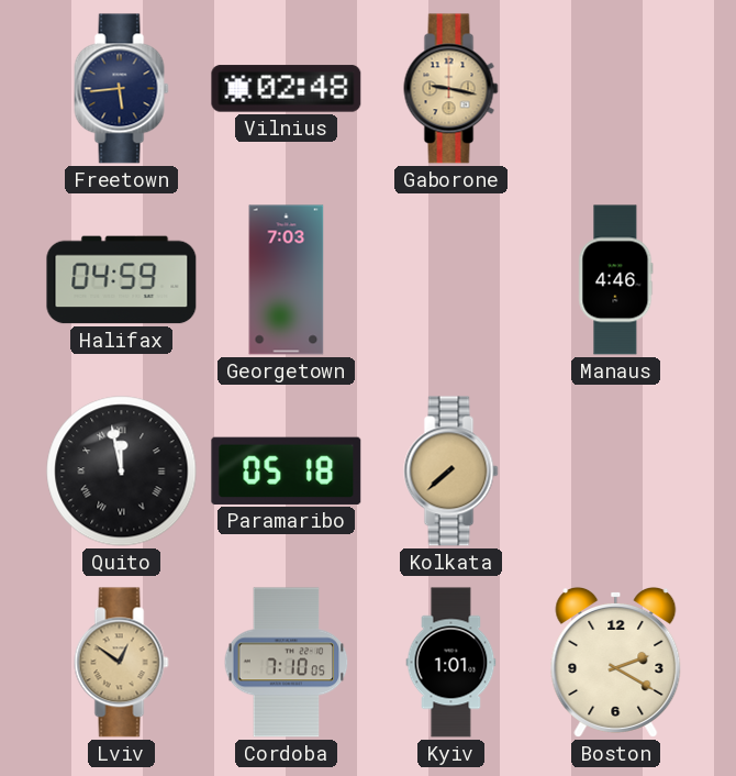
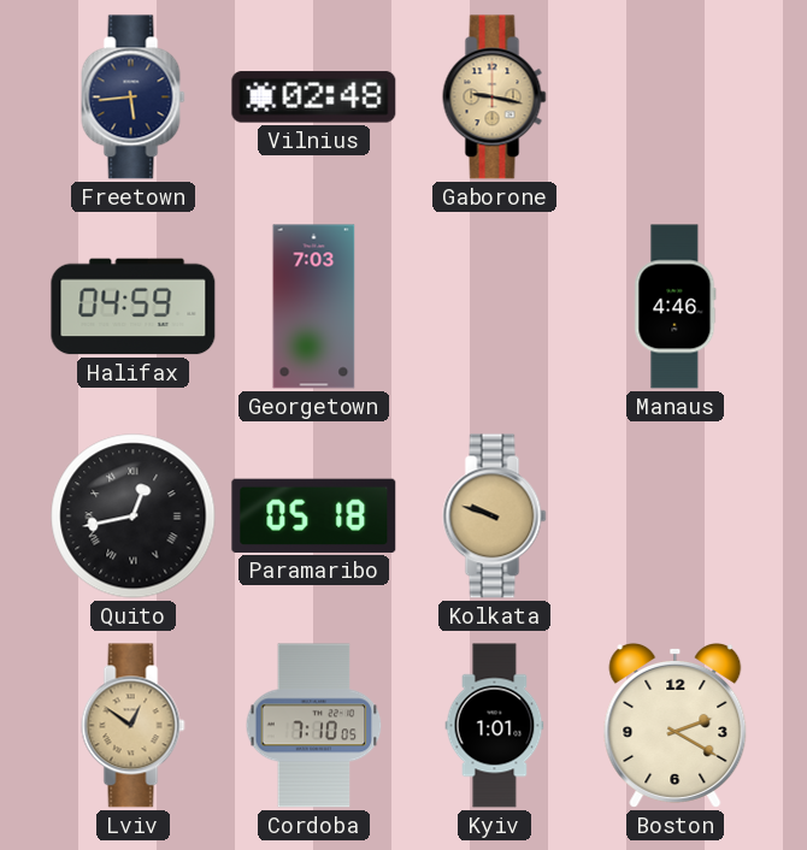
Quito: 11:58 -> 12:43 (134, 517)
Kolkata: 7:38 -> 9:48 (495, 517)
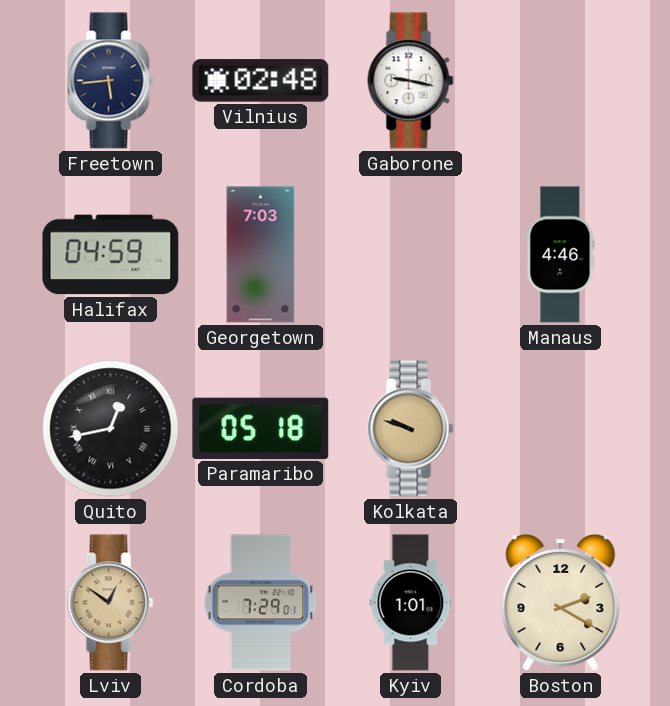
Gaborone dial: champagne -> white (411, 81)
Cordoba: 7:10 -> 7:29 (261, 603)
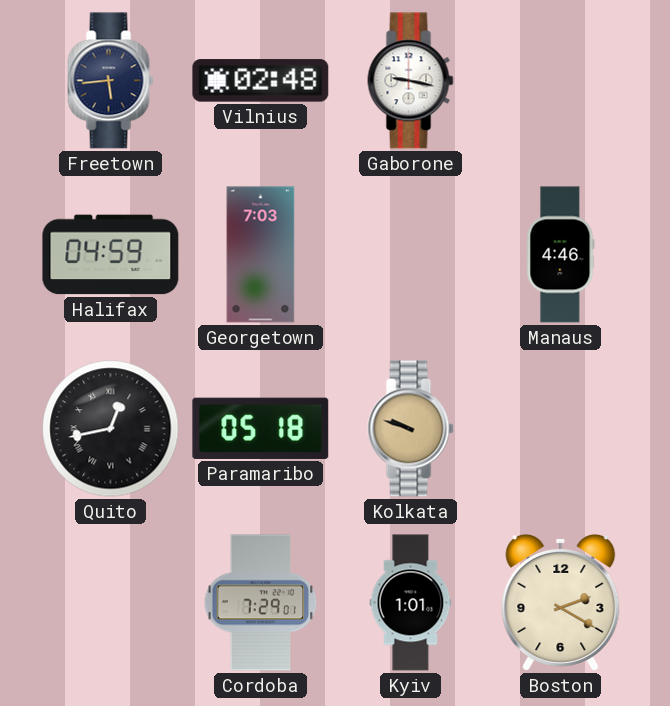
Lviv: 12:51 -> none (111, 603)
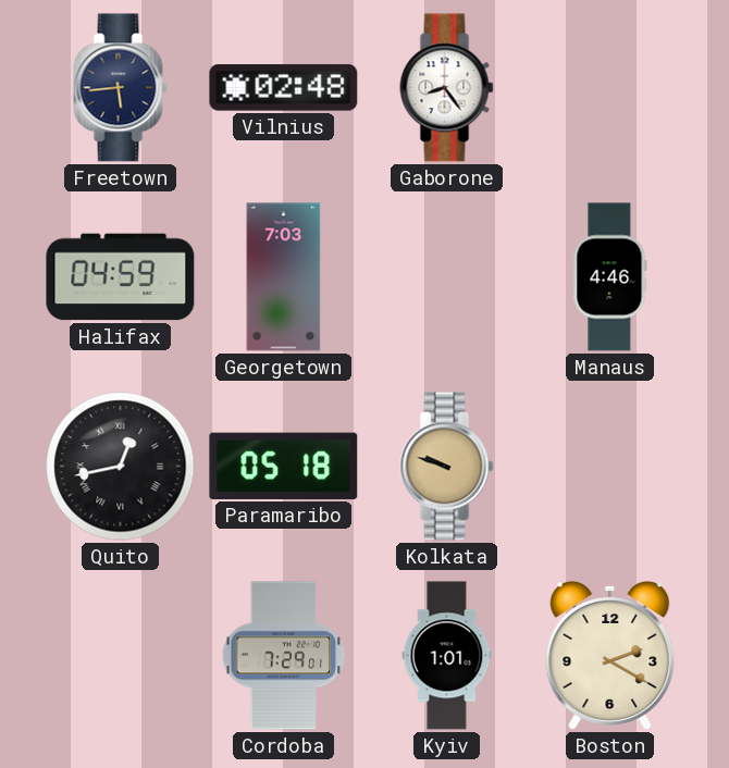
Gaborone: 9:17 -> 8:24 (447, 88)
